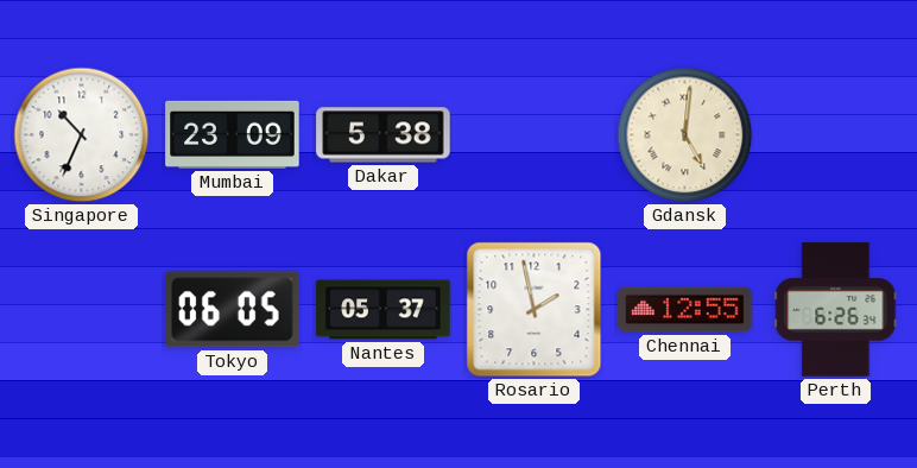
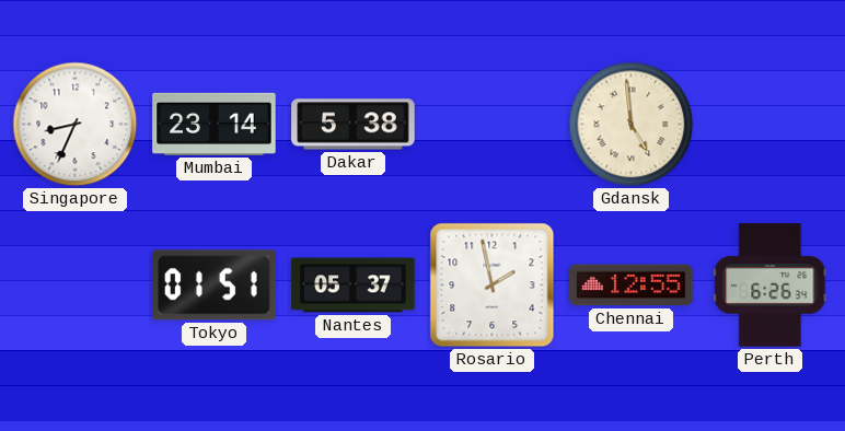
Singapore: 10:34 -> 8:34 (76, 125)
Mumbai: 23:09 -> 23:14 (215, 124)
Gdansk: 5:01 -> 4:59 (632, 125)
Tokyo: 06:05 -> 01:51 (215, 286)
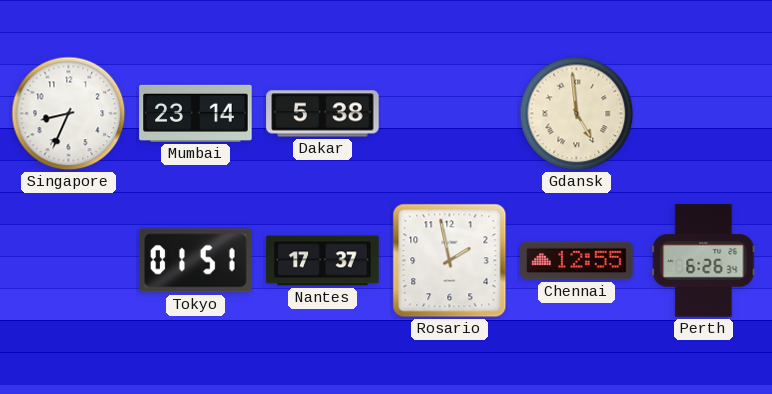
Nantes: 05:37 -> 17:37 (323, 261)
